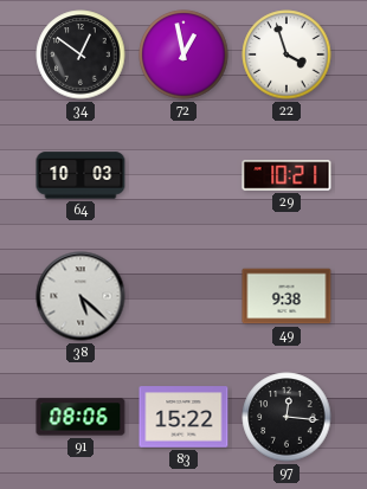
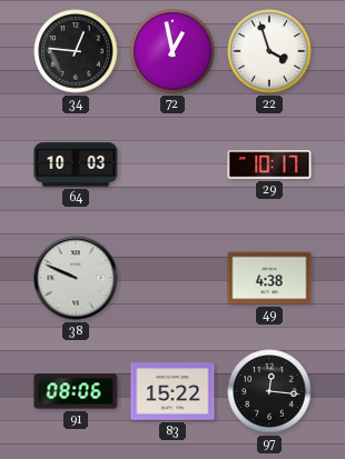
34: 12:51 -> 12:46 (76, 51)
29: 10:21 -> 10:17 (269, 164)
38: 5:22 -> 9:49 (76, 278)
49: 9:38 -> 4:38 (269, 278)
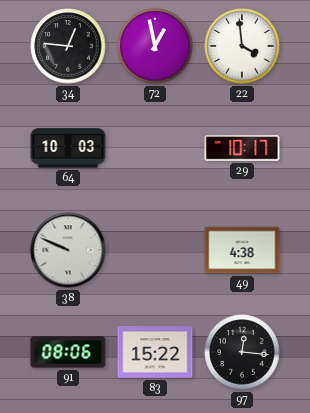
22: 3:57 -> 3:59 (242, 46)
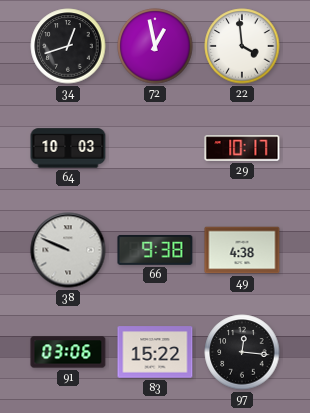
34: 12:46 -> 12:42 (68, 46)
66: none -> 9:38 (155, 250)
91: 08:06 -> 03:06 (68, 352)
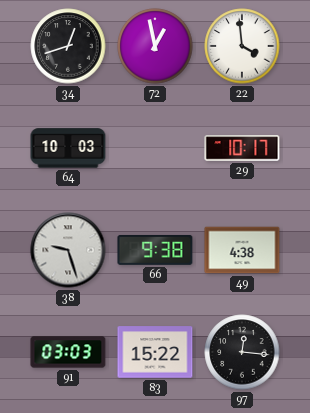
38: 9:49 -> 9:27 (68, 250)
91: 03:06 -> 03:03 (68, 352)
